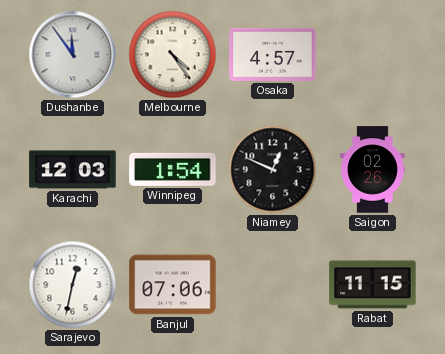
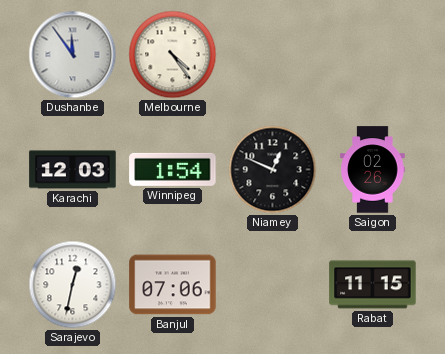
Osaka: 4:57 -> none (273, 54)
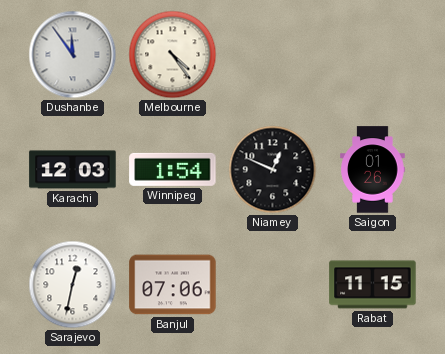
Saigon: 02:26 -> 01:26 (373, 170)
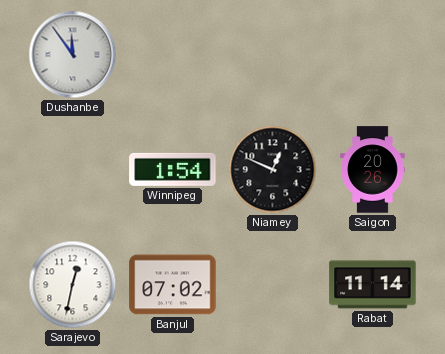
Melbourne: 4:24 -> none (173, 55)
Karachi: 12:03 -> none (73, 170)
Saigon: 01:26 -> 20:26 (373, 170)
Banjul: 07:06 -> 07:02 (173, 285)
Rabat: 11:15 -> 11:14 (373, 285)
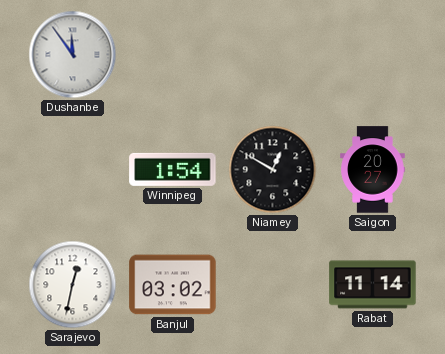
Niamey: 12:49 -> 12:50 (273, 170)
Saigon: 20:26 -> 20:27 (373, 170)
Banjul: 07:02 -> 03:02 (173, 285)
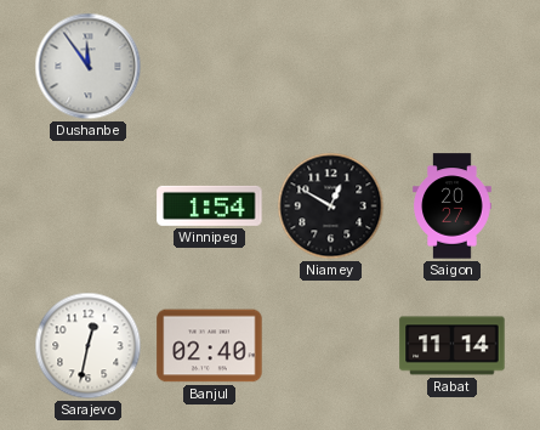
Banjul: 03:02 -> 02:40 (210, 346)
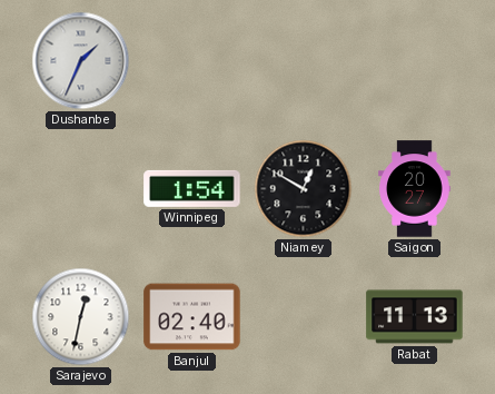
Dushanbe: 11:54 -> 1:34 (81, 61)
Rabat: 11:14 -> 11:13 (415, 317)
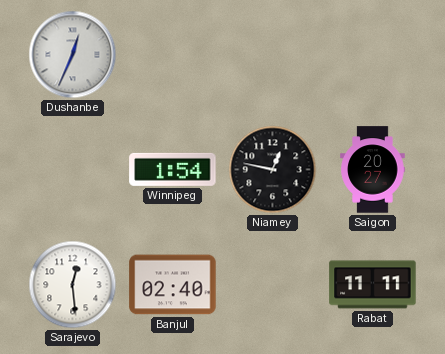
Dushanbe: 1:34 -> 12:34 (73, 55)
Niamey: 12:50 -> 12:47 (273, 170)
Sarajevo: 12:32 -> 12:29 (73, 285)
Rabat: 11:13 -> 11:11 (373, 285)
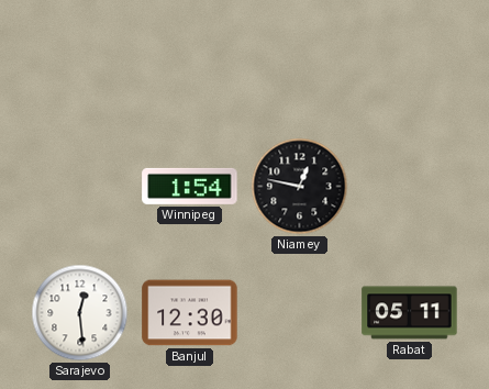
Dushanbe: 12:34 -> none (73, 55)
Saigon: 20:27 -> none (373, 170)
Banjul: 02:40 -> 12:30 (190, 313)
Rabat: 11:11 -> 05:11 (410, 313)
